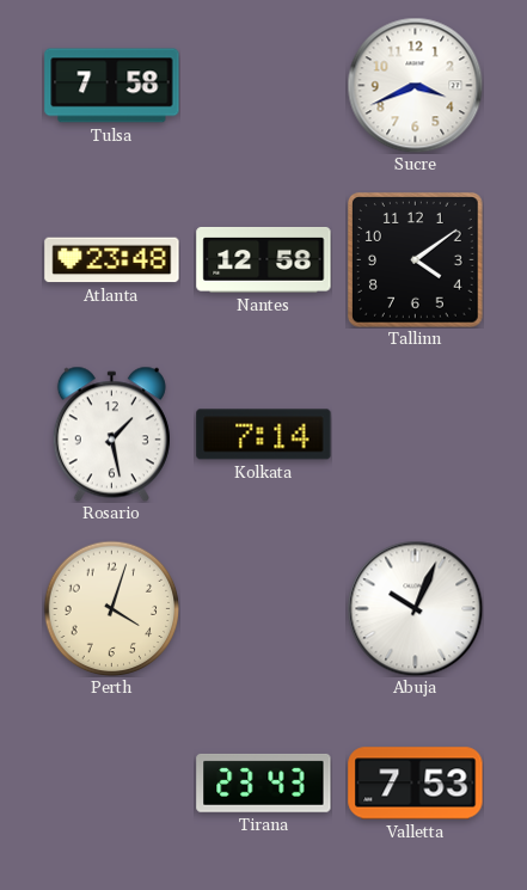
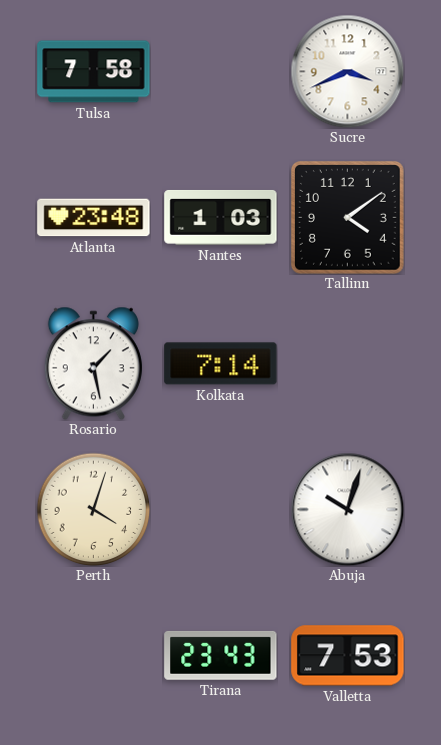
Nantes: 12:58 -> 1:03 (221, 217)
Abuja: 10:04 -> 10:03 (347, 509)
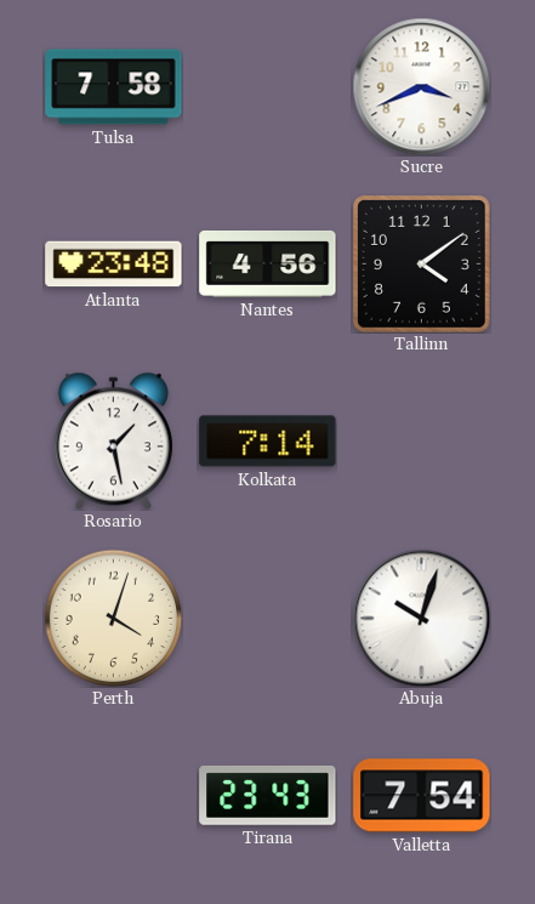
Nantes: 1:03 -> 4:56 (268, 263)
Valletta: 7:53 -> 7:54 (422, 796)
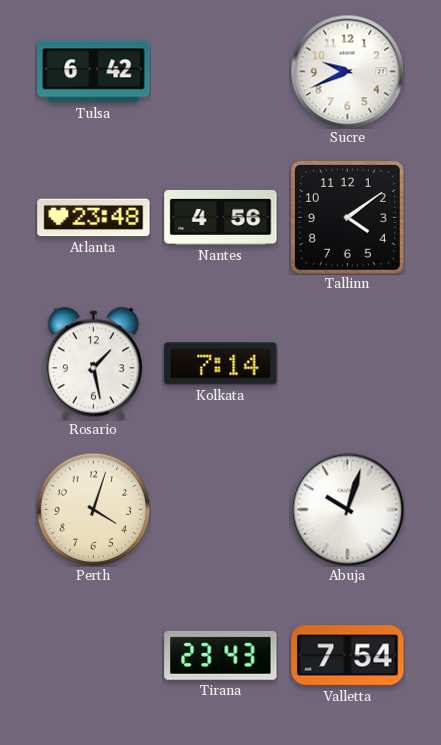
Tulsa: 7:58 -> 6:42 (94, 72)
Sucre: 3:41 -> 9:41 (347, 71)
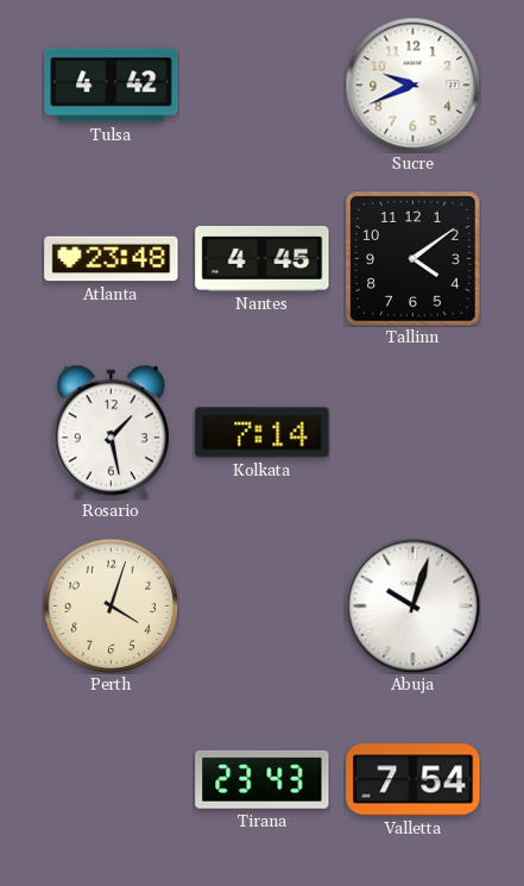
Tulsa: 6:42 -> 4:42 (112, 86)
Nantes: 4:56 -> 4:45 (263, 258)
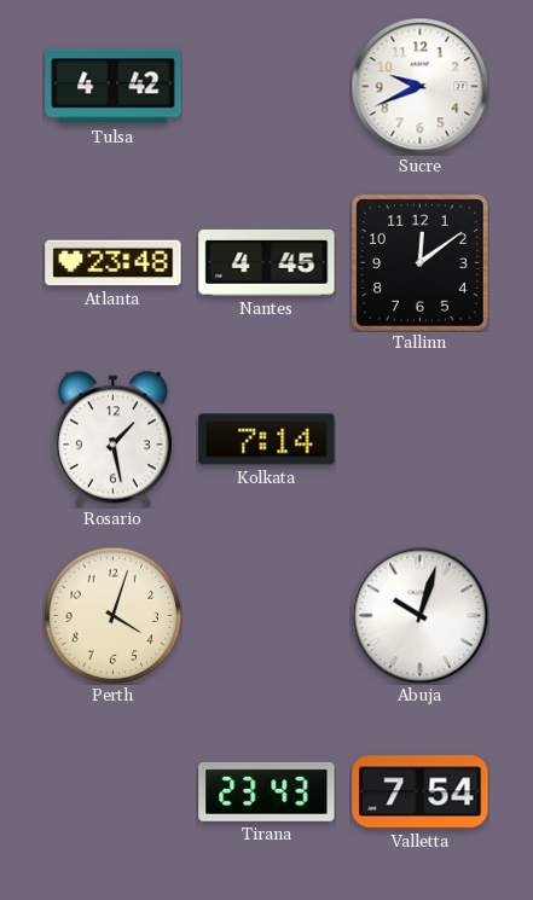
Tallinn: 4:09 -> 12:09 (421, 263)
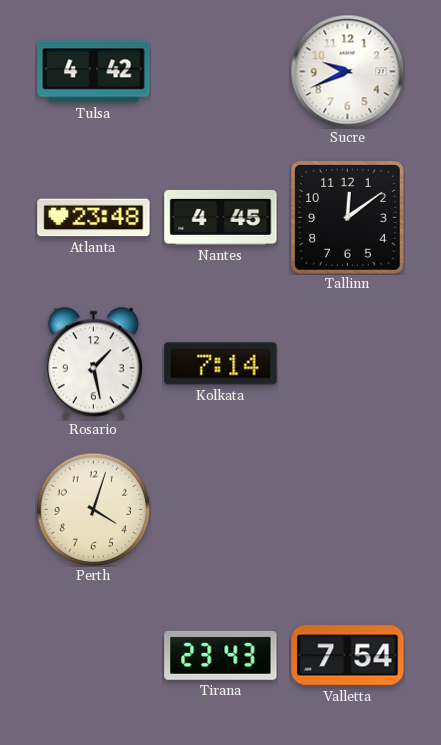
Abuja: 10:03 -> none (419, 615)
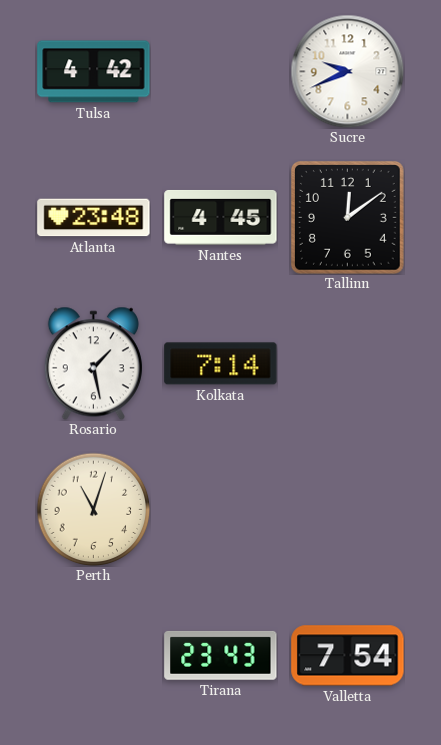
Perth: 4:03 -> 11:03 (93, 509)
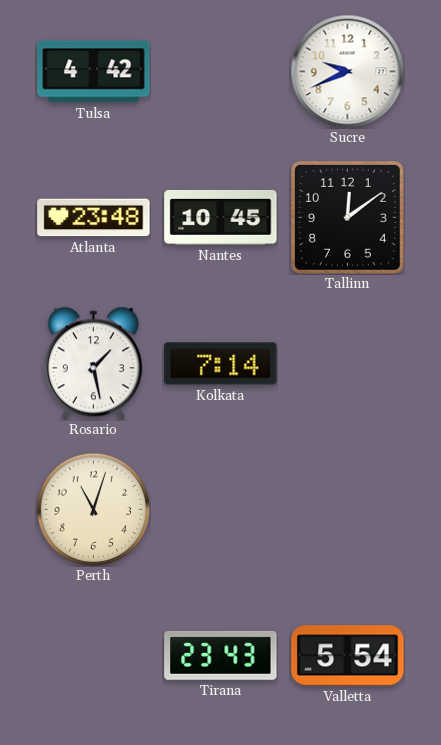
Nantes: 4:45 -> 10:45 (221, 217)
Valletta: 7:54 -> 5:54 (348, 656)
